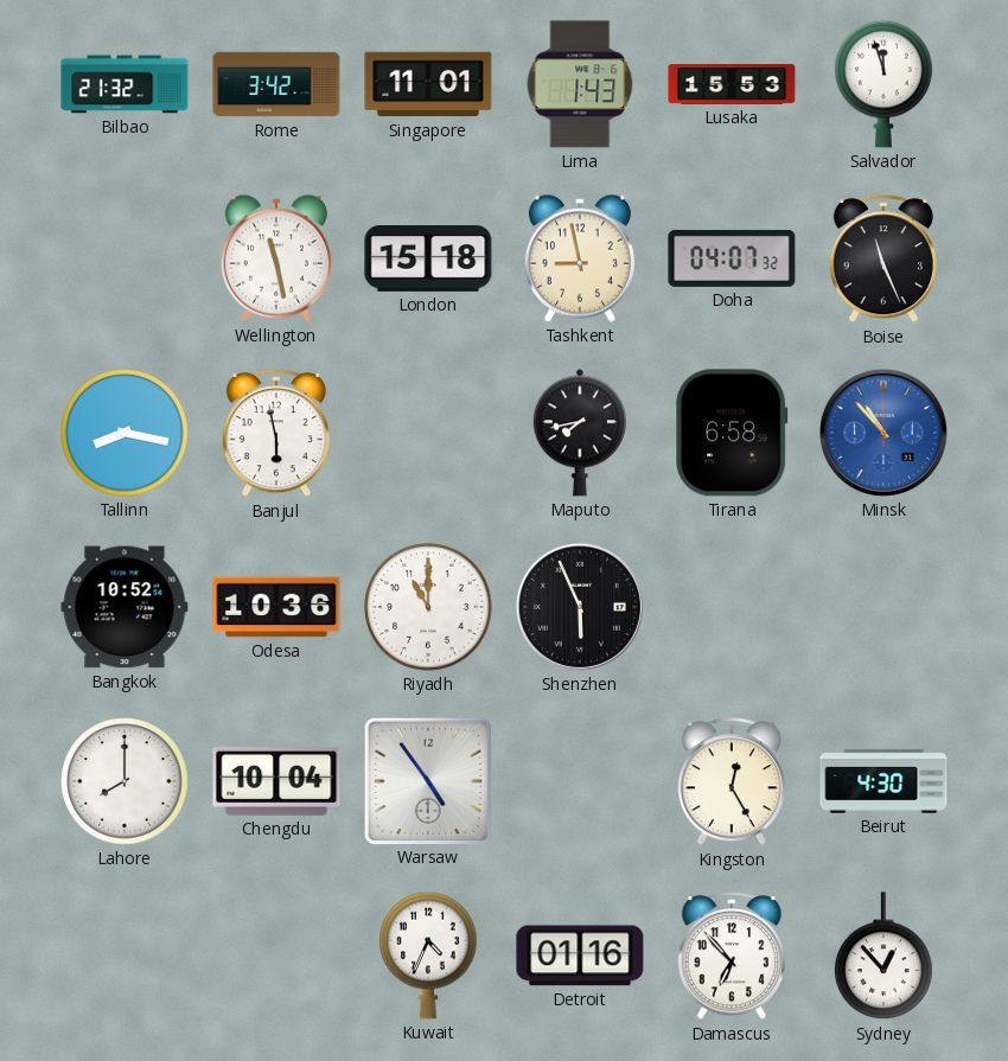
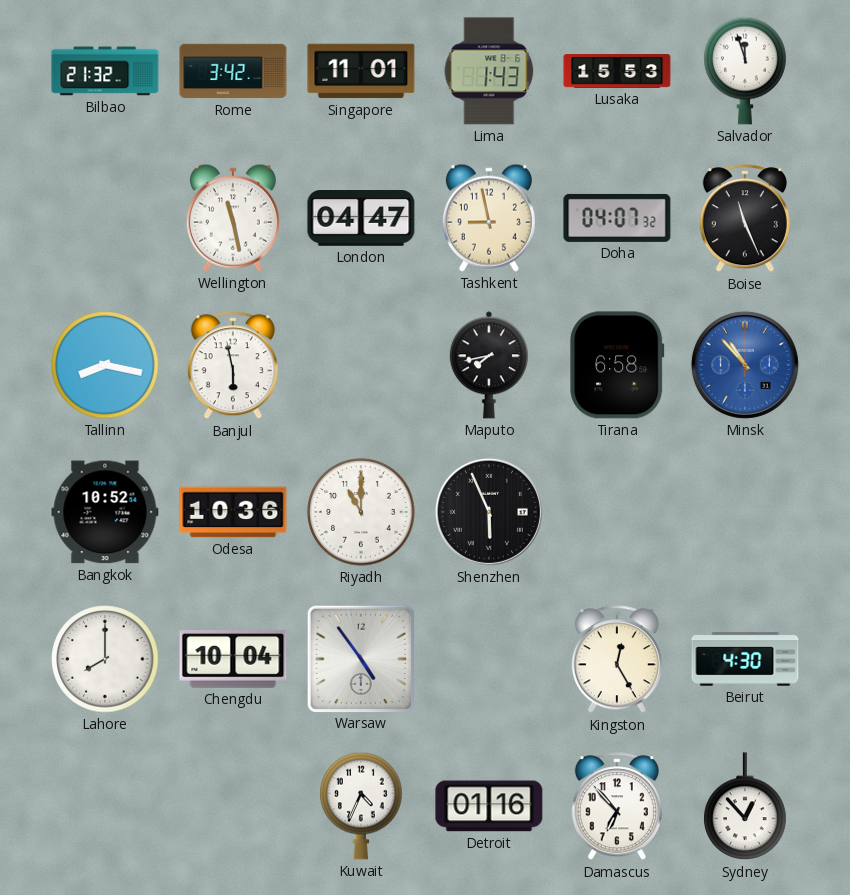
London: 15:18 -> 04:47 (361, 219)
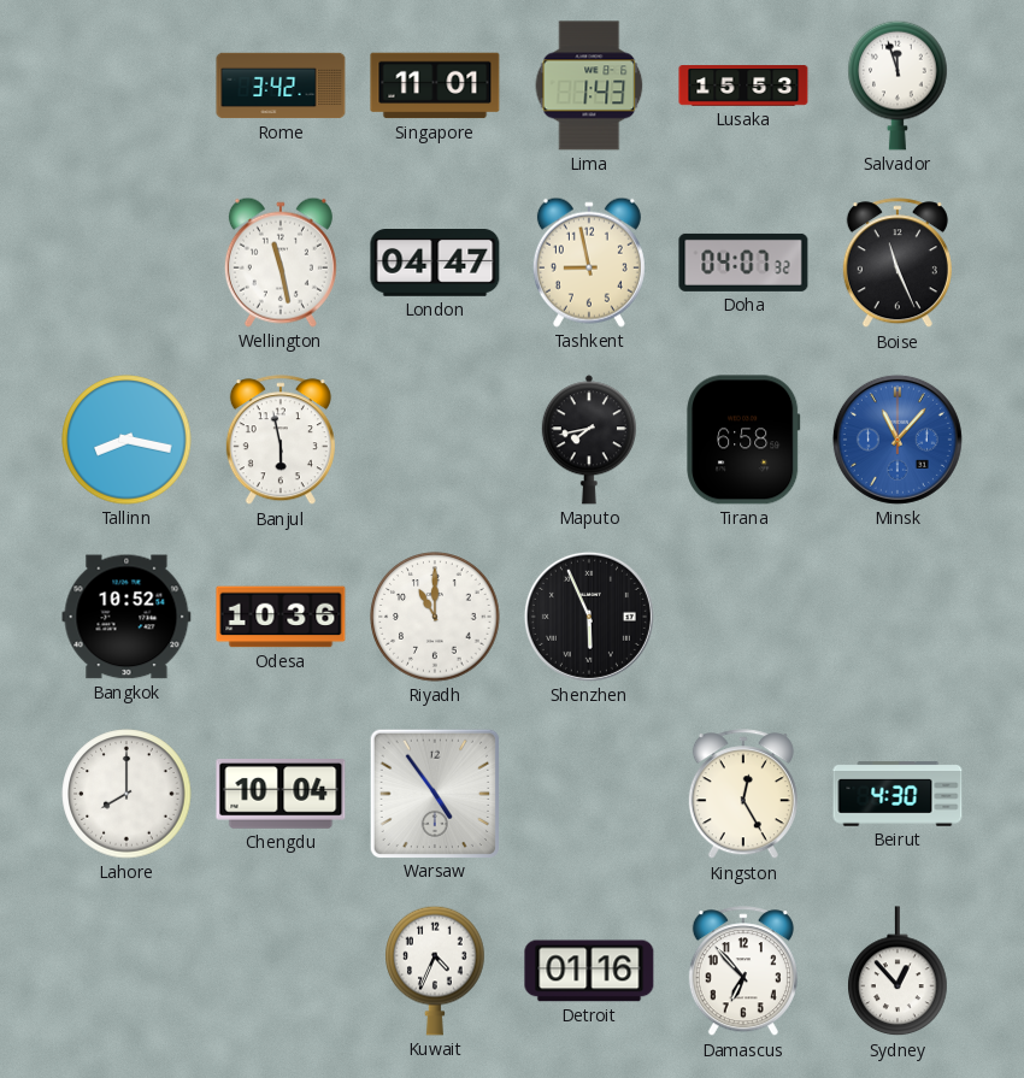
Bilbao: 21:32 -> none (105, 71)
Minsk: 10:53 -> 11:07 (898, 440)
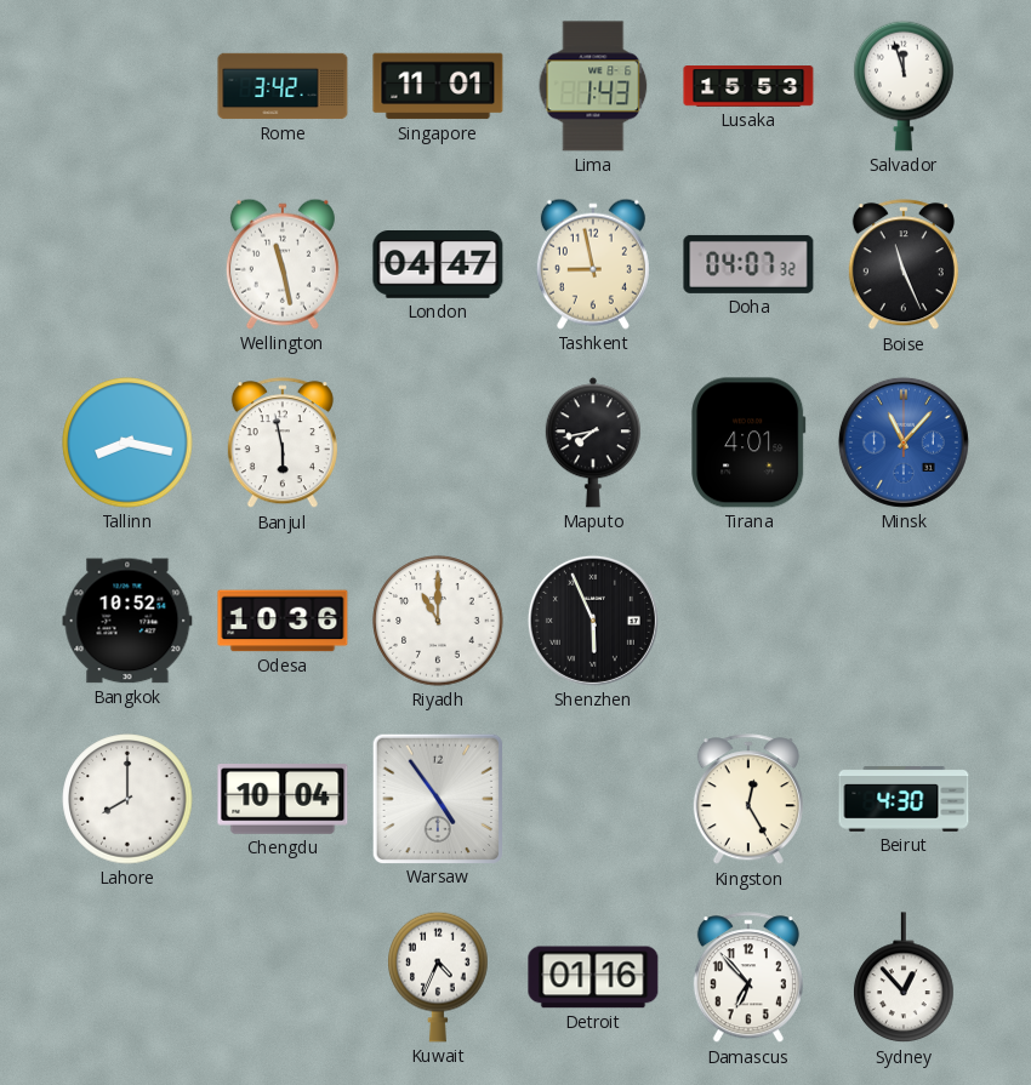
Tirana: 6:58 -> 4:01 (748, 442)
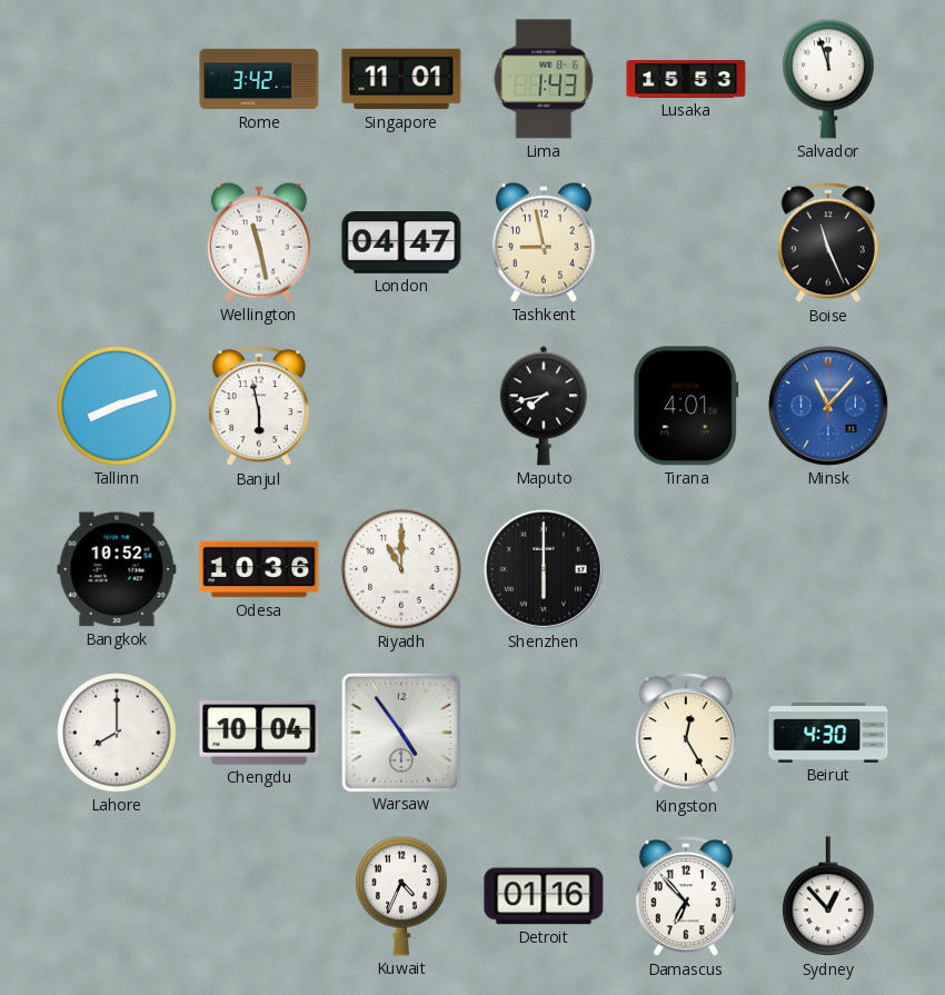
Doha: 04:07 -> none (748, 264)
Tallinn: 8:17 -> 8:12 (117, 406)
Shenzhen: 5:56 -> 6:00 (544, 569)
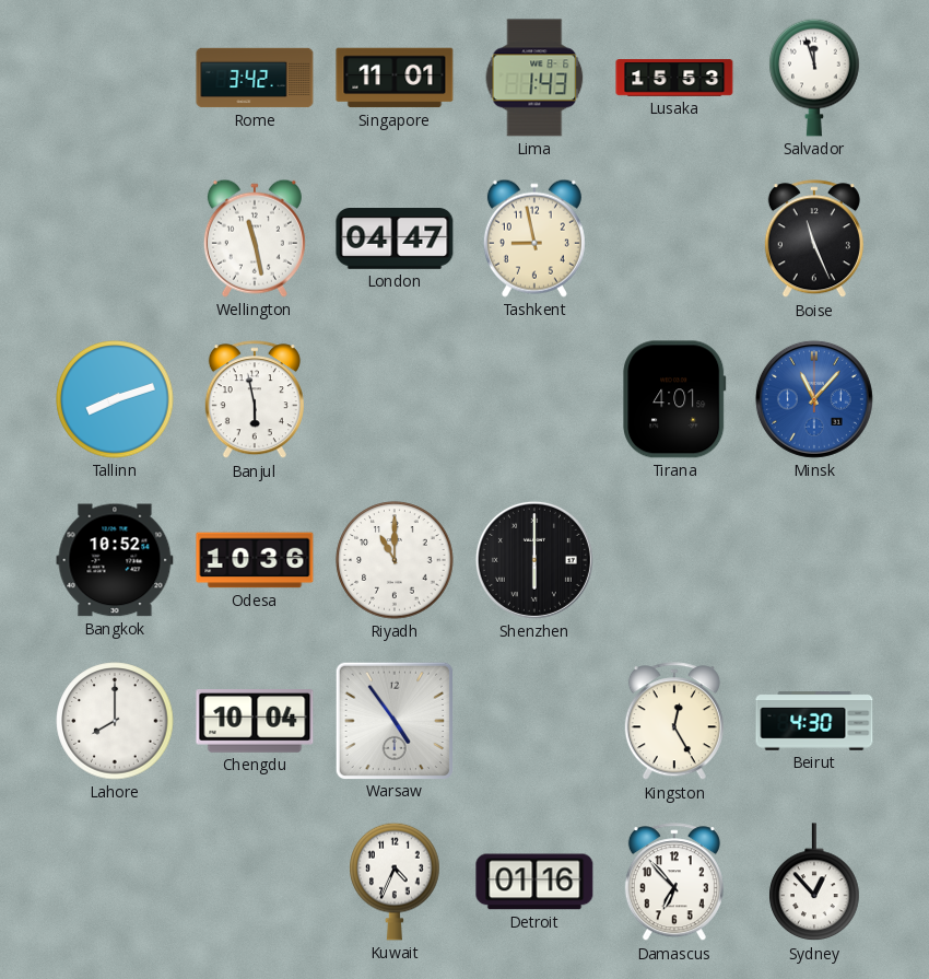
Maputo: 7:43 -> none (544, 406)
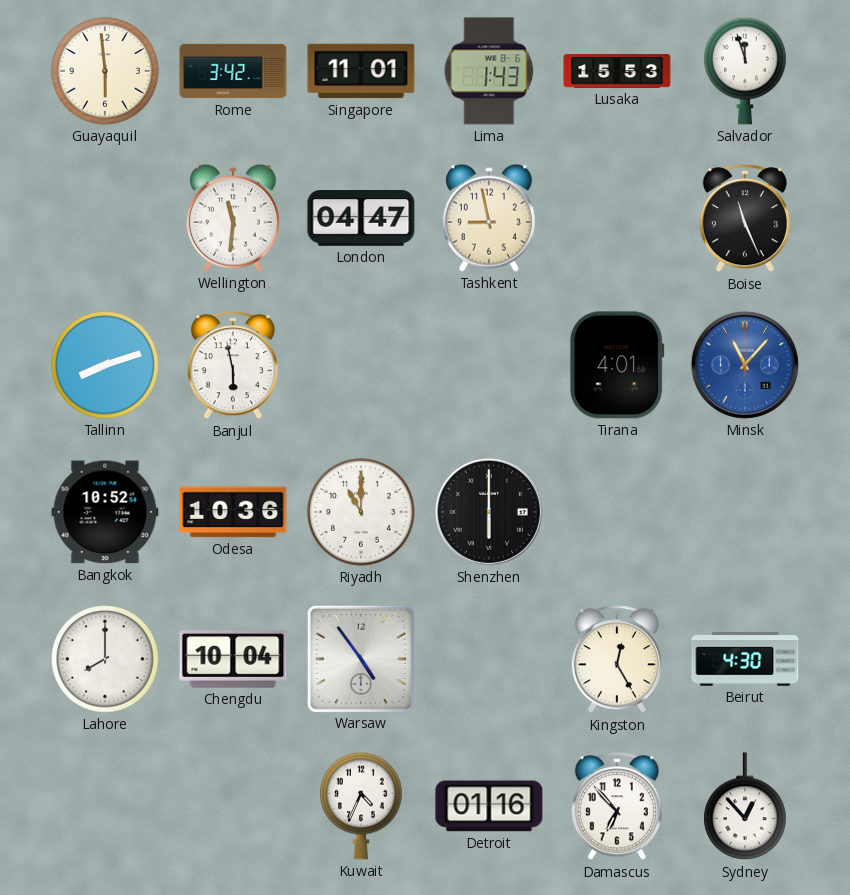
Guayaquil: none -> 5:59 (105, 71)
Wellington: 11:28 -> 11:31 (233, 218)
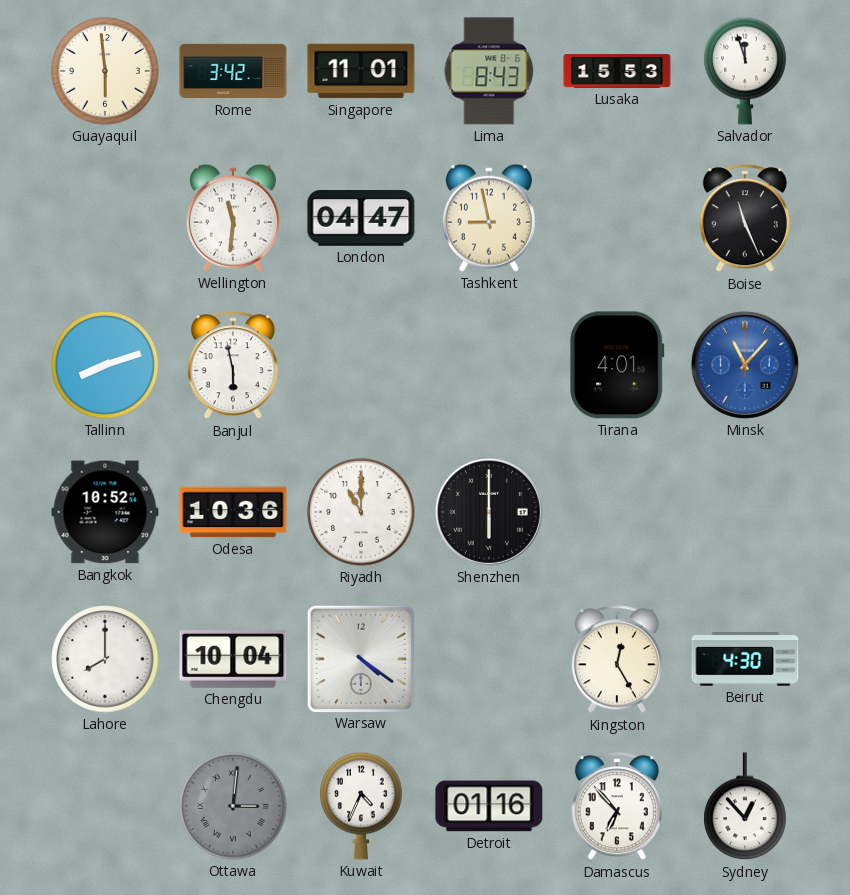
Lima: 1:43 -> 8:43 (489, 71)
Warsaw: 4:54 -> 4:21 (360, 658)
Ottawa: none -> 3:01 (233, 806)
